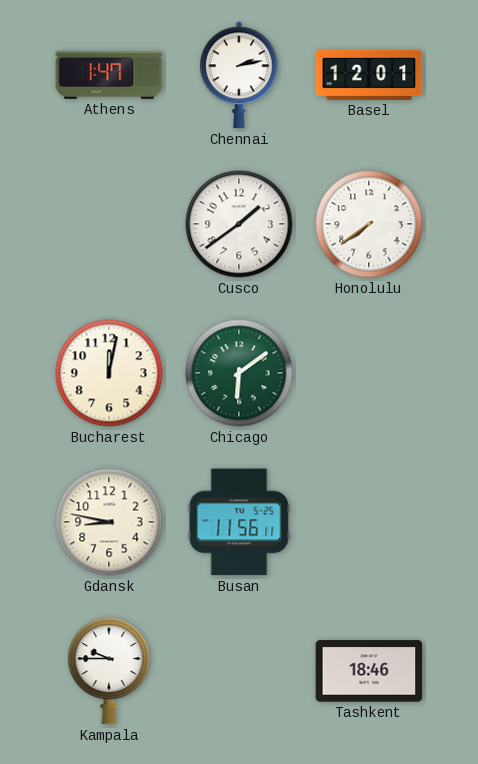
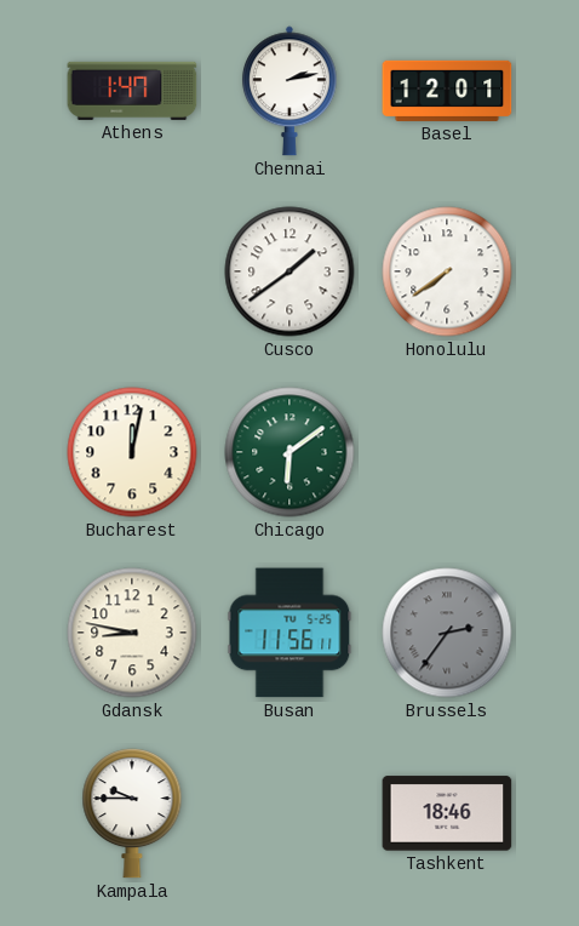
Brussels: none -> 2:36 (447, 633)
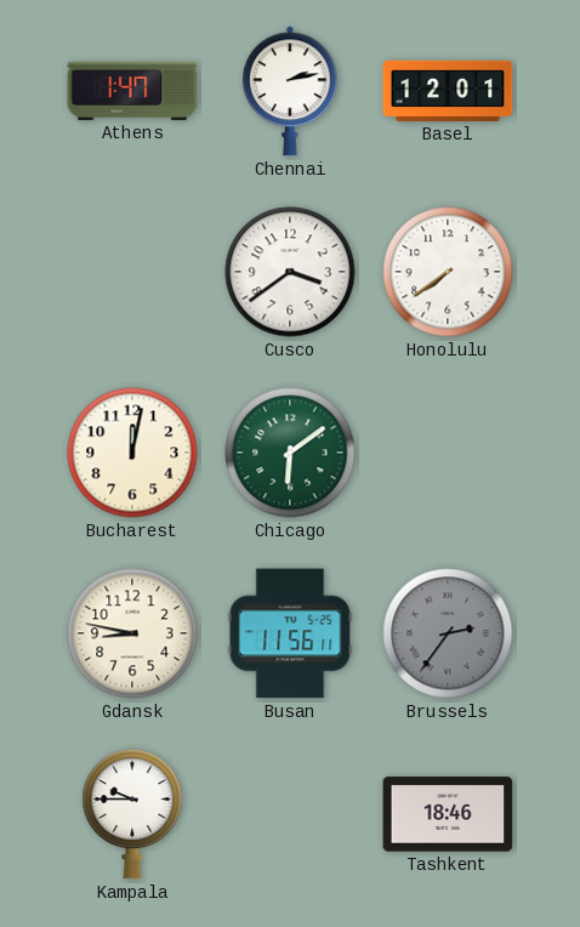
Cusco: 1:39 -> 3:39 (290, 272)
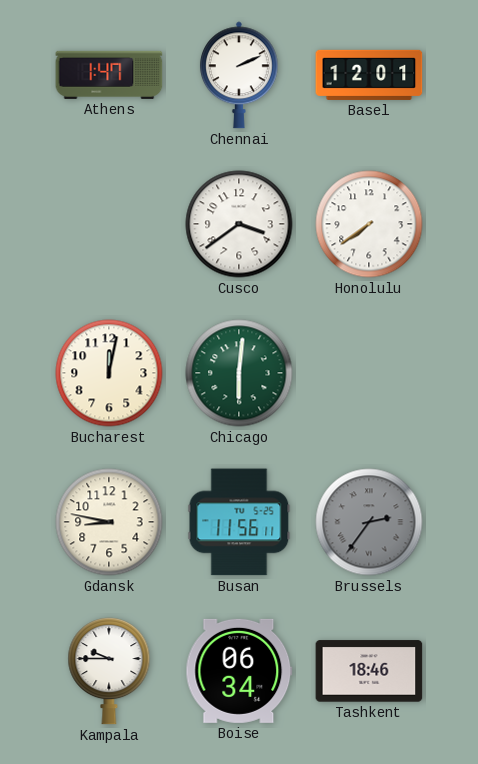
Chennai: 2:13 -> 2:11 (239, 75)
Chicago: 6:09 -> 6:01 (239, 373)
Boise: none -> 06:34 (239, 671)
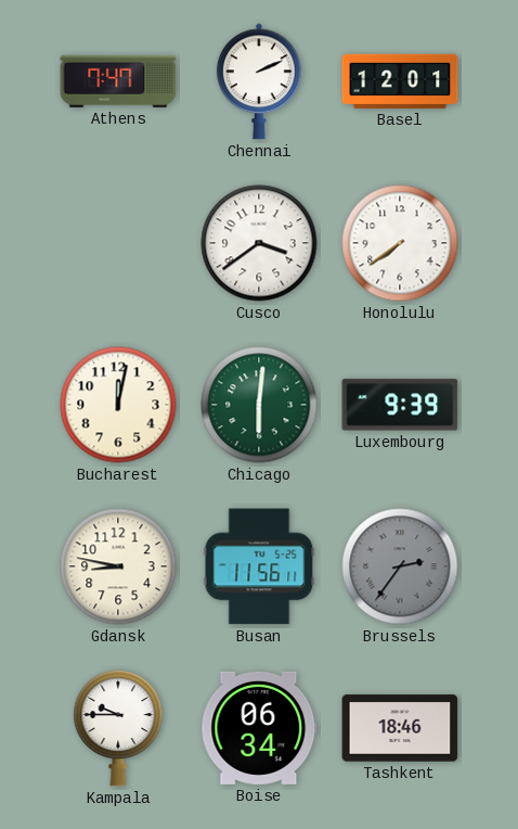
Athens: 1:47 -> 7:47 (118, 81)
Luxembourg: none -> 9:39 (400, 405)
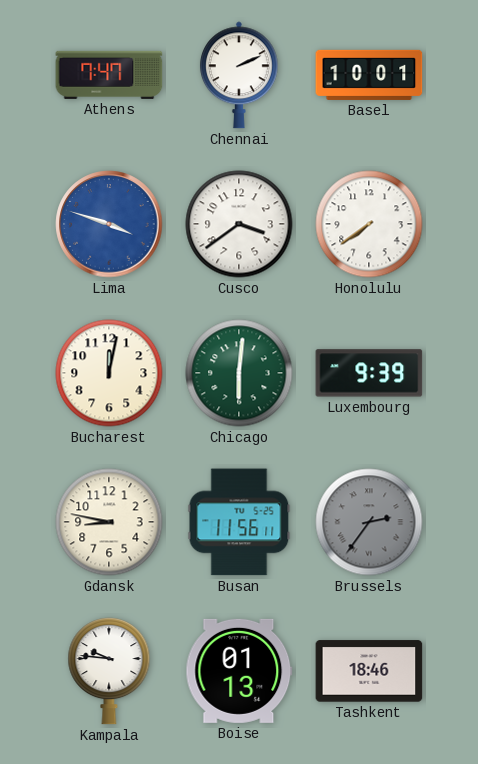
Basel: 12:01 -> 10:01 (369, 75)
Lima: none -> 3:48 (109, 224)
Kampala: 9:45 -> 9:46 (109, 672)
Boise: 06:34 -> 01:13 (239, 671)
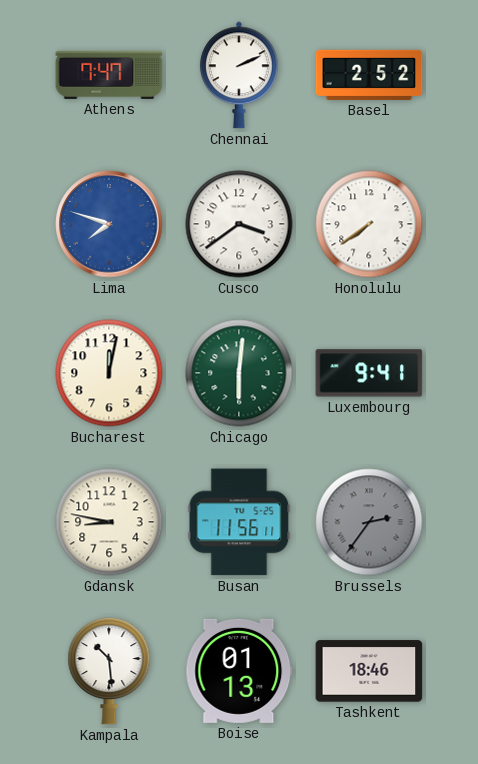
Basel: 10:01 -> 2:52 (369, 75)
Lima: 3:48 -> 7:48 (109, 224)
Luxembourg: 9:39 -> 9:41 (369, 373)
Kampala: 9:46 -> 10:29 (109, 672)
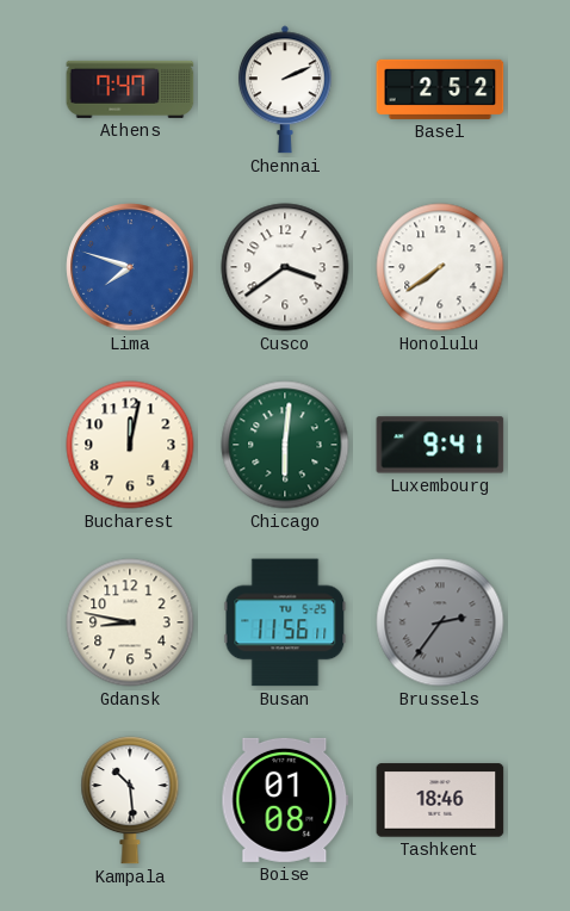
Boise: 01:13 -> 01:08 (285, 800)
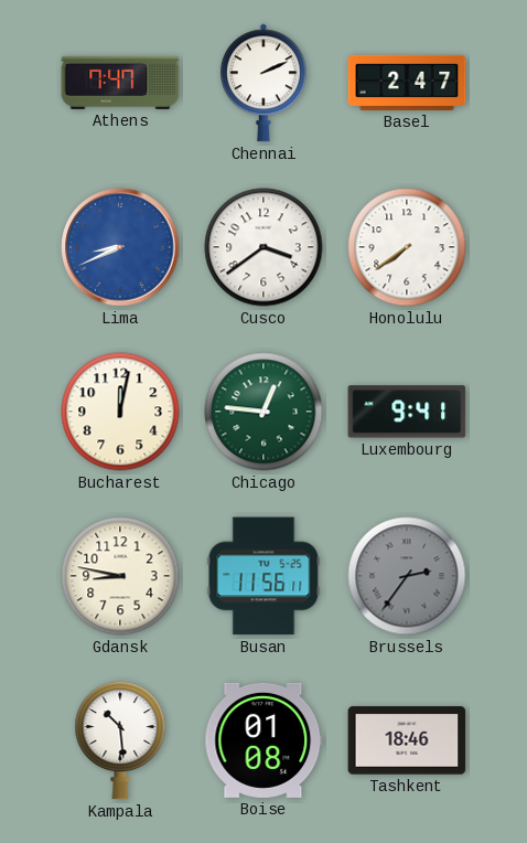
Basel: 2:52 -> 2:47 (407, 83)
Lima: 7:48 -> 8:41 (120, 247)
Chicago: 6:01 -> 12:46 (263, 412)
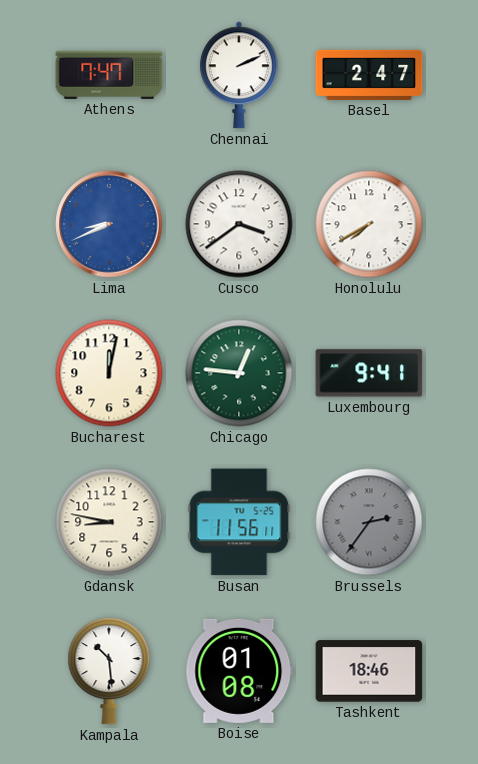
Honolulu: 7:39 -> 7:40 (369, 224)
